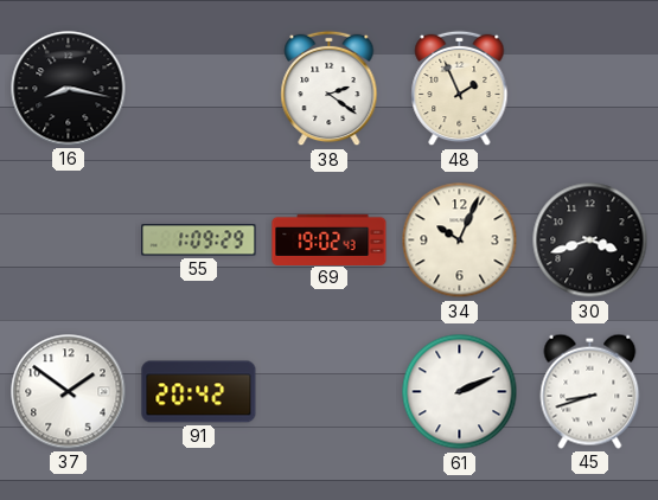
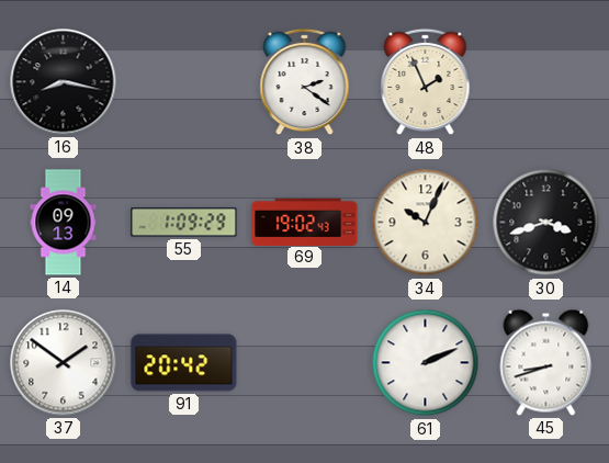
14: none -> 09:13 (64, 223)
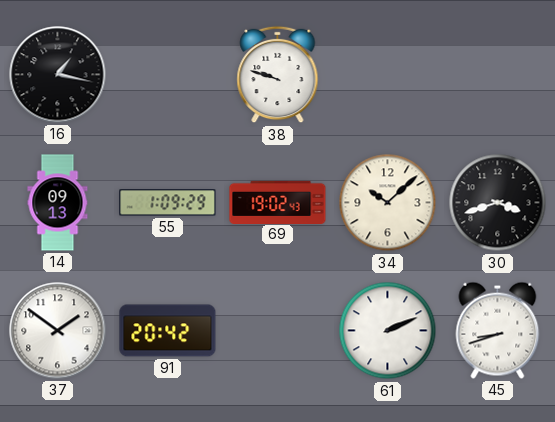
16: 8:17 -> 1:17 (58, 75)
38: 2:21 -> 9:48 (278, 75)
48: 1:56 -> none (426, 82)
34: 10:04 -> 10:08 (388, 203)
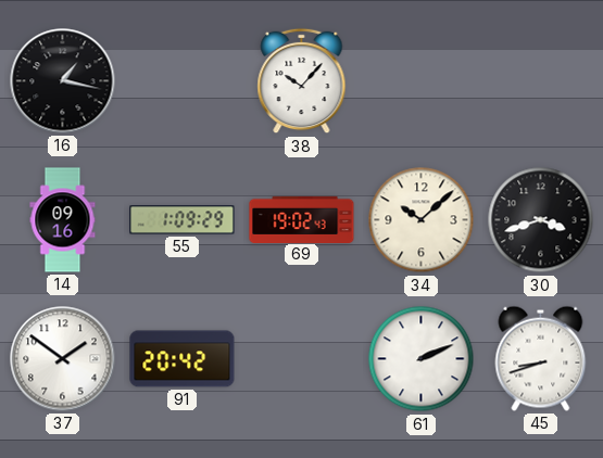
38: 9:48 -> 10:07 (302, 81)
14: 09:13 -> 09:16 (63, 220)
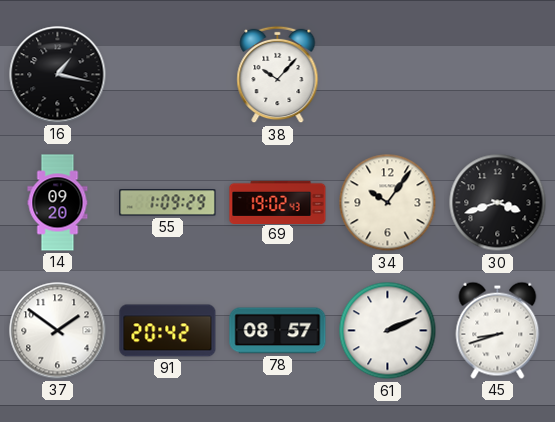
14: 09:16 -> 09:20 (58, 203)
34: 10:08 -> 10:06 (388, 203)
78: none -> 08:57 (278, 331)
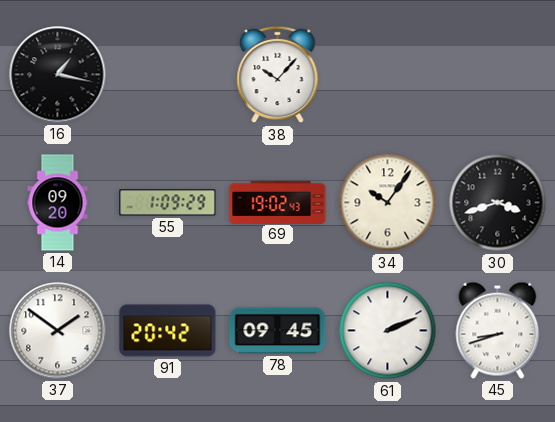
78: 08:57 -> 09:45 (278, 331)
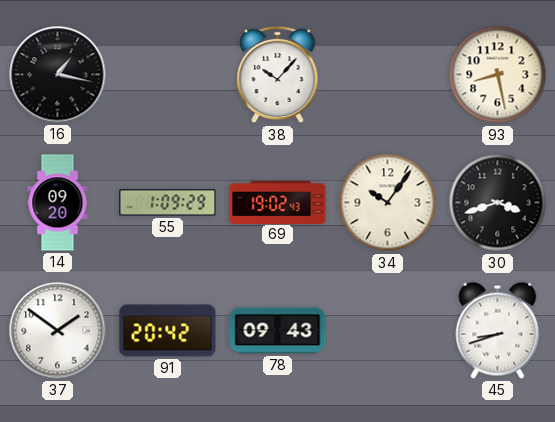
93: none -> 8:28 (498, 75)
78: 09:45 -> 09:43 (278, 331)
61: 2:11 -> none (388, 331)
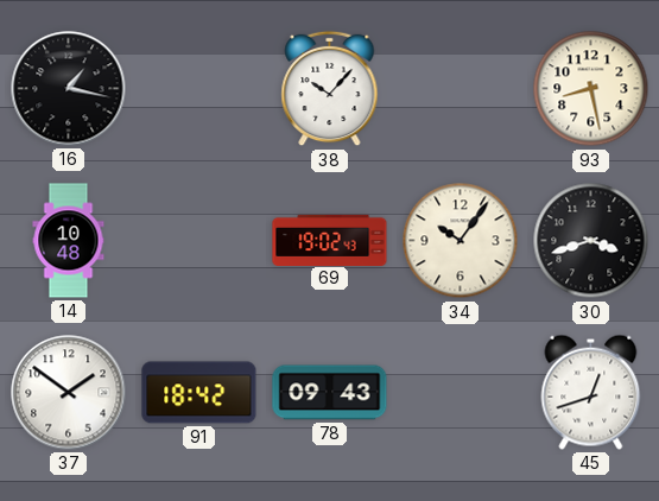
14: 09:20 -> 10:48 (69, 241)
55: 1:09 -> none (168, 203)
91: 20:42 -> 18:42 (199, 393)
45: 8:42 -> 12:42 (591, 392)
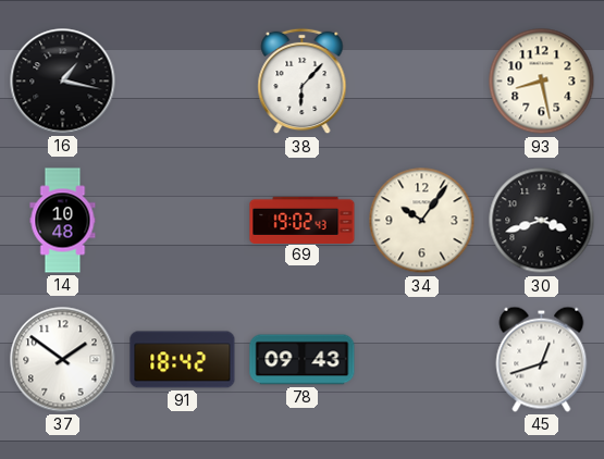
38: 10:07 -> 6:07 (303, 82)
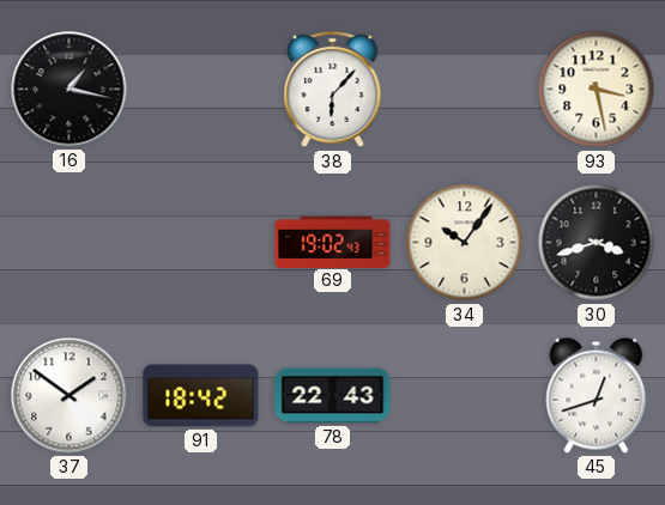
93: 8:28 -> 3:28 (597, 90)
14: 10:48 -> none (63, 221)
78: 09:43 -> 22:43 (333, 396)
